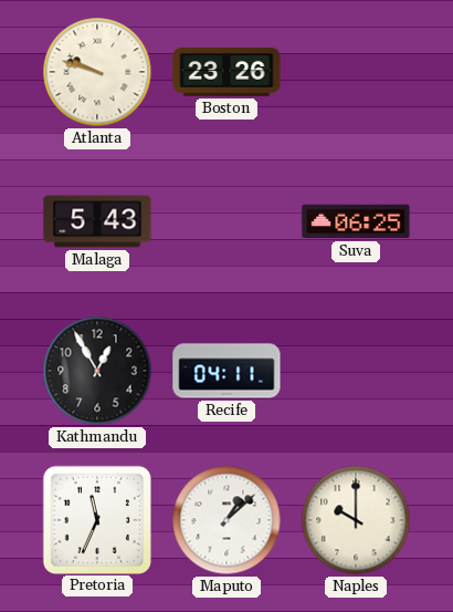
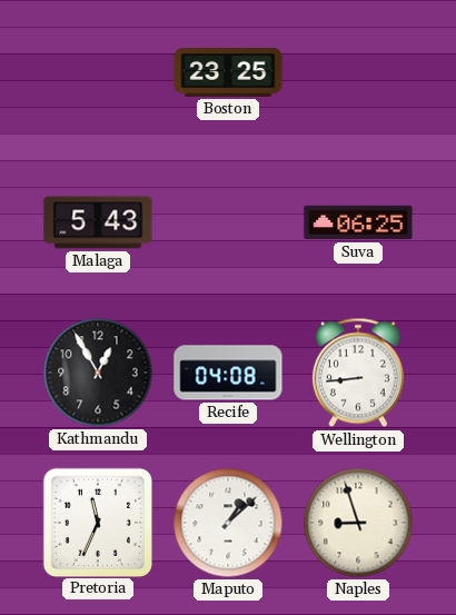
Atlanta: 9:48 -> none (97, 72)
Boston: 23:26 -> 23:25 (228, 72)
Recife: 04:11 -> 04:08 (228, 373)
Wellington: none -> 8:44 (358, 373)
Naples: 10:00 -> 8:57 (358, 523)
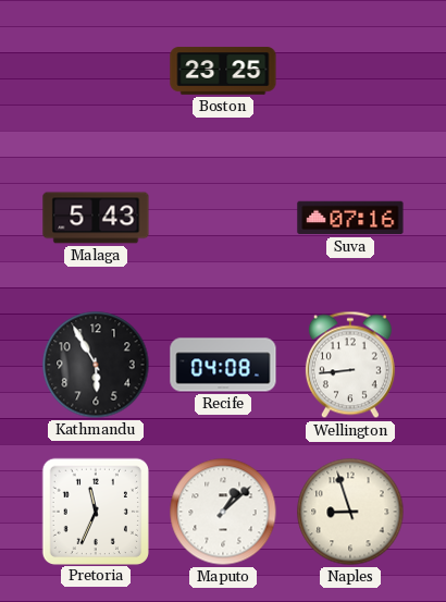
Suva: 06:25 -> 07:16 (350, 218)
Kathmandu: 12:55 -> 5:55 (96, 365)
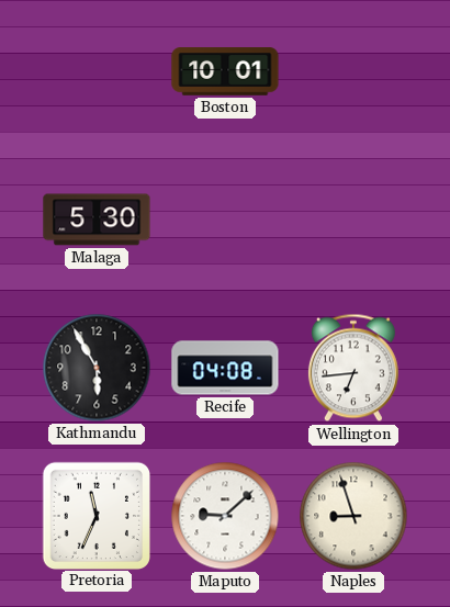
Boston: 23:25 -> 10:01 (225, 71)
Malaga: 5:43 -> 5:30 (97, 220)
Suva: 07:16 -> none (350, 218)
Wellington: 8:44 -> 6:44 (353, 368)
Maputo: 1:08 -> 9:08 (225, 516)
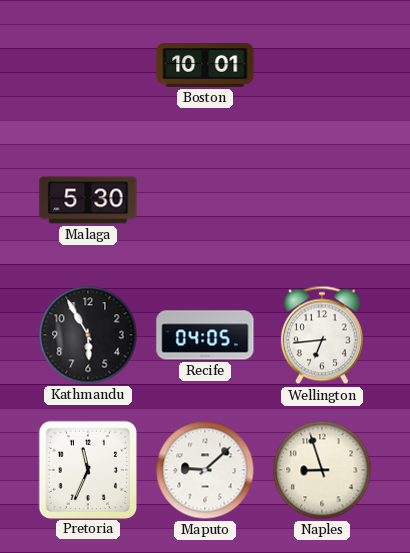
Recife: 04:08 -> 04:05 (205, 335)
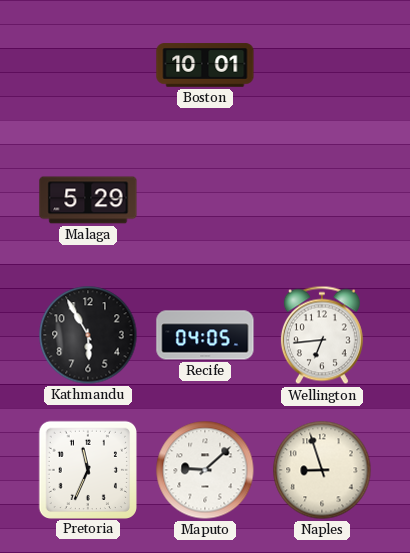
Malaga: 5:30 -> 5:29 (88, 200)
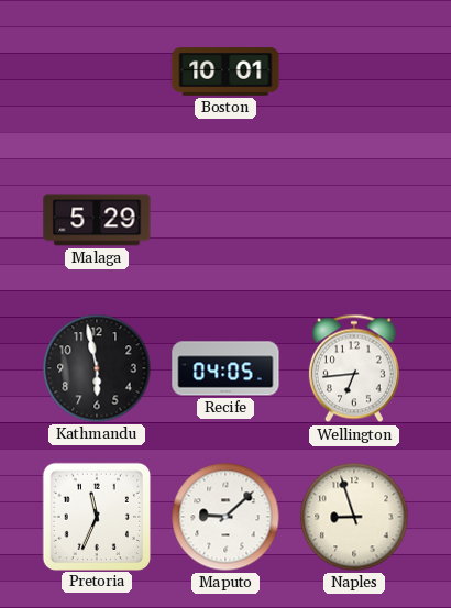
Kathmandu: 5:55 -> 5:58 (97, 368)
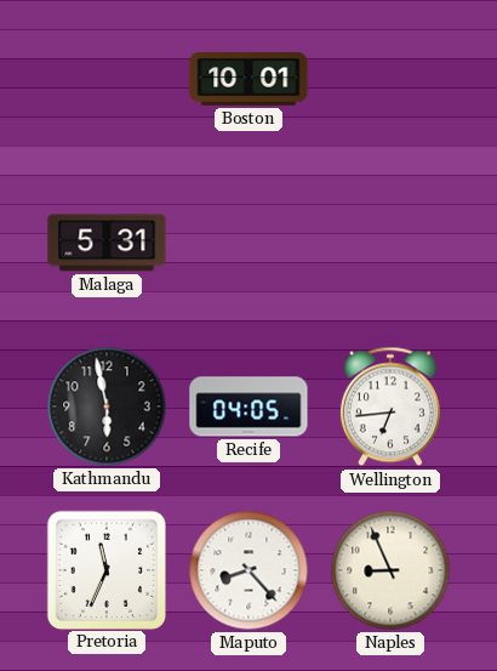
Malaga: 5:29 -> 5:31 (107, 243)
Maputo: 9:08 -> 8:23 (248, 570)
Naples: 8:57 -> 8:56 (390, 570)
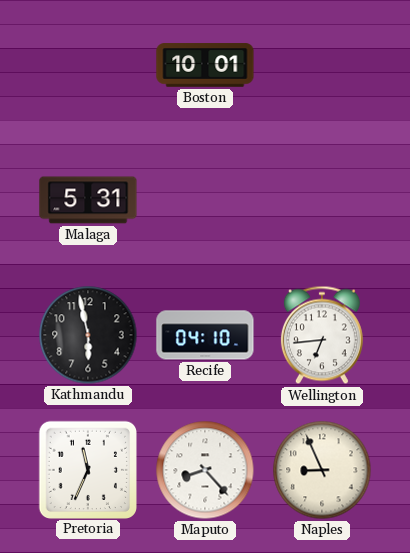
Recife: 04:05 -> 04:10 (205, 335)
